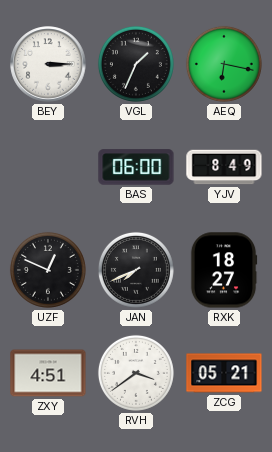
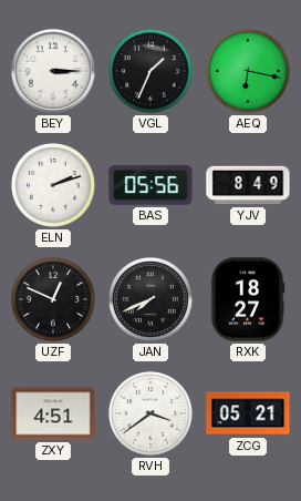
ELN: none -> 2:12 (53, 185)
BAS: 06:00 -> 05:56 (150, 185)
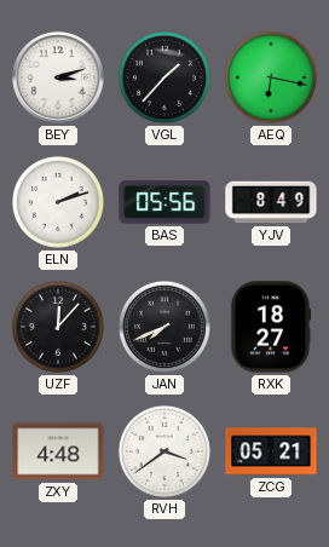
BEY: 3:15 -> 3:12 (58, 77)
VGL: 1:34 -> 1:37 (164, 77)
UZF: 12:49 -> 12:07 (58, 327)
ZXY: 4:51 -> 4:48 (58, 451)
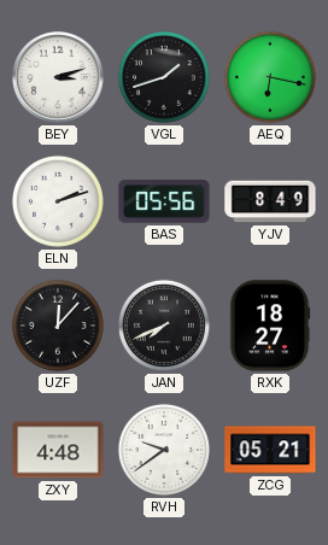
VGL: 1:37 -> 1:42 (164, 77)
RVH: 3:39 -> 9:39 (164, 450)
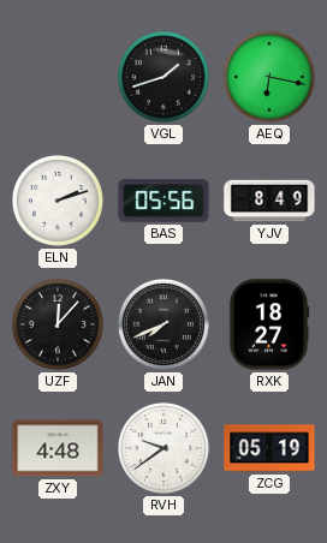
BEY: 3:12 -> none (58, 77)
ZCG: 05:21 -> 05:19 (269, 448)
